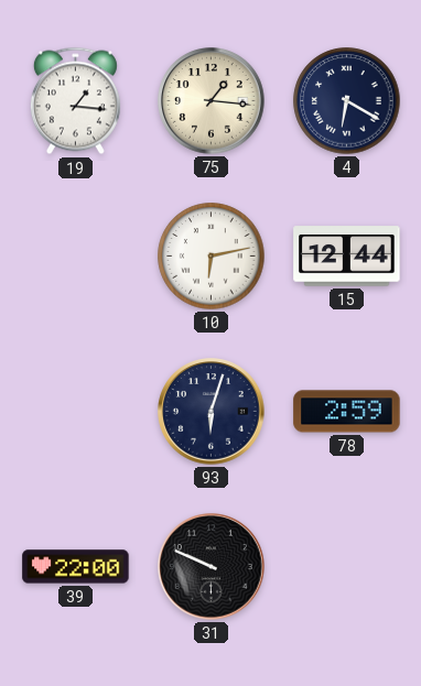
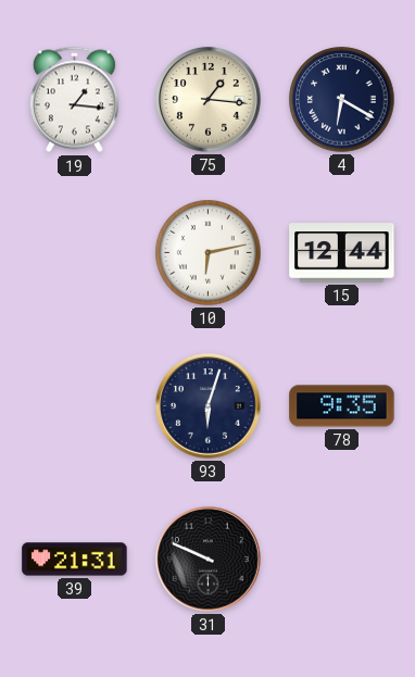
78: 2:59 -> 9:35 (342, 406)
39: 22:00 -> 21:31 (75, 560)
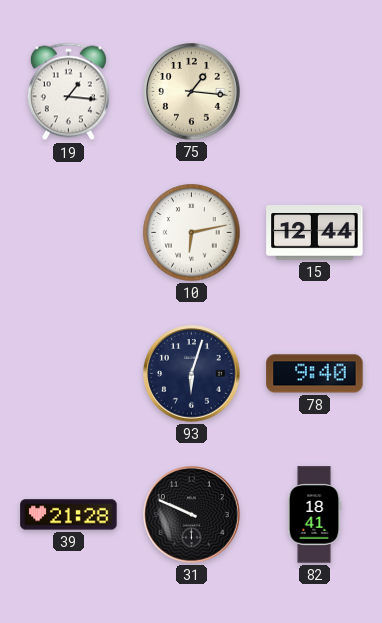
4: 6:20 -> none (342, 100)
78: 9:35 -> 9:40 (315, 374)
39: 21:31 -> 21:28 (69, 515)
82: none -> 18:41 (314, 515)
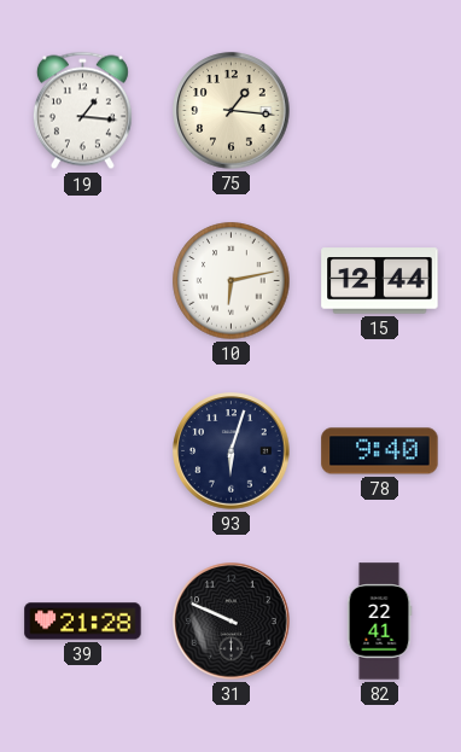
82: 18:41 -> 22:41 (379, 622)
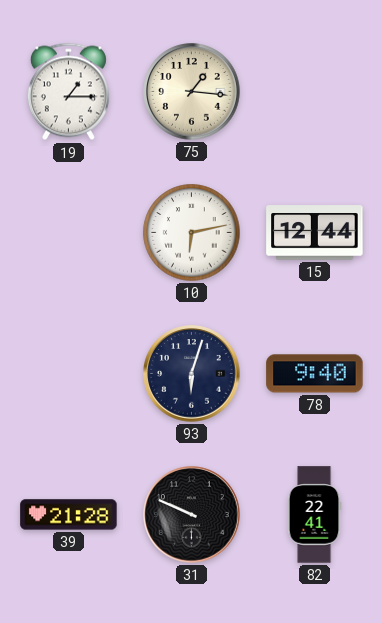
19: 1:16 -> 1:15 (68, 92)
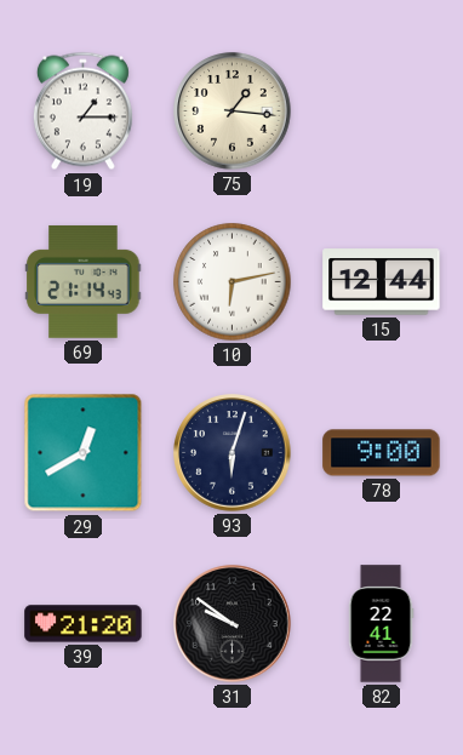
69: none -> 21:14 (84, 281)
29: none -> 12:40 (84, 453)
78: 9:40 -> 9:00 (382, 453)
39: 21:28 -> 21:20 (84, 624)
31: 9:49 -> 9:51 (233, 624)
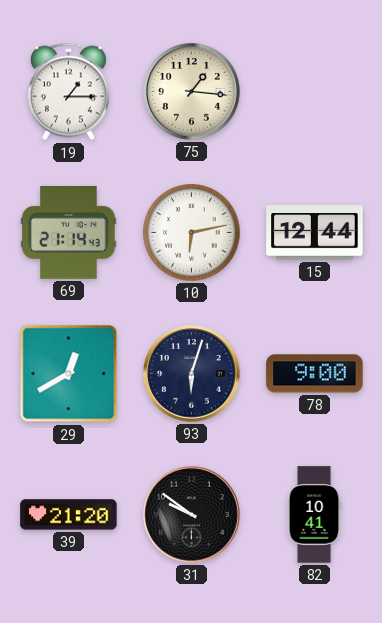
82: 22:41 -> 10:41 (314, 515)
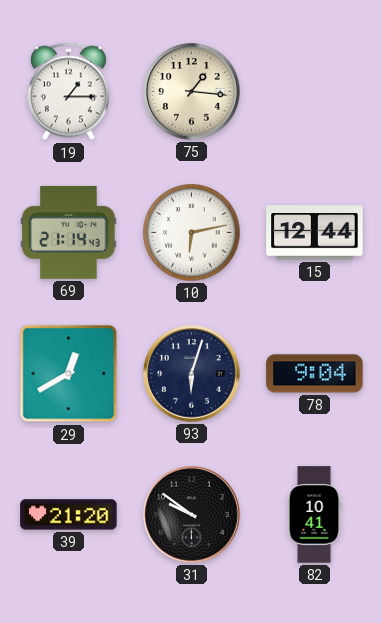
78: 9:00 -> 9:04 (315, 374)
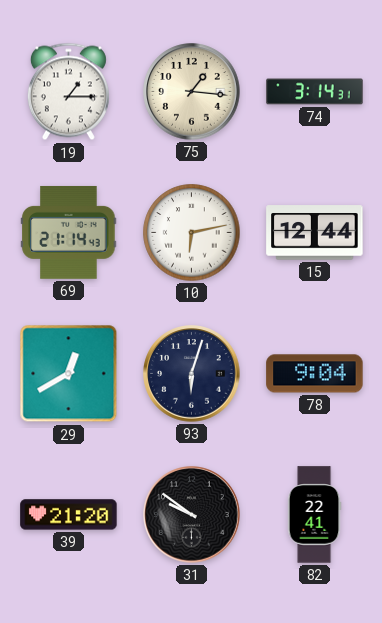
74: none -> 3:14 (315, 92)
82: 10:41 -> 22:41 (314, 515)
